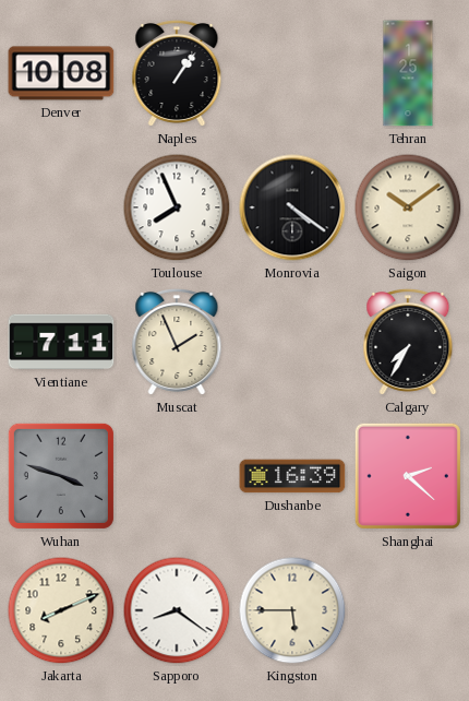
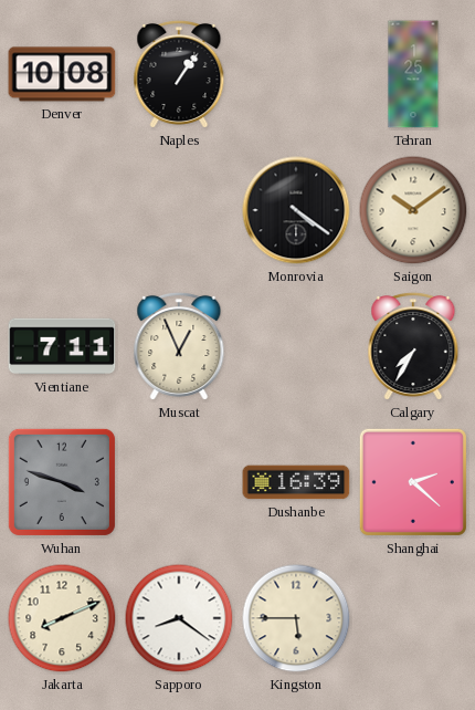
Toulouse: 7:56 -> none (177, 207)
Muscat: 1:56 -> 12:56 (179, 346)
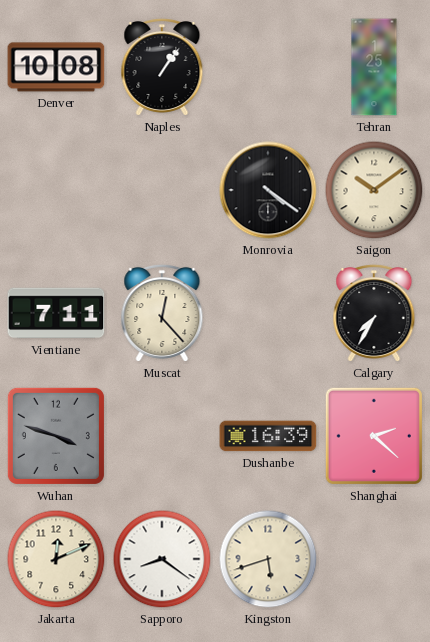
Muscat: 12:56 -> 12:23 (162, 313)
Jakarta: 8:11 -> 12:11 (56, 559)
Kingston: 5:45 -> 5:42 (268, 559)
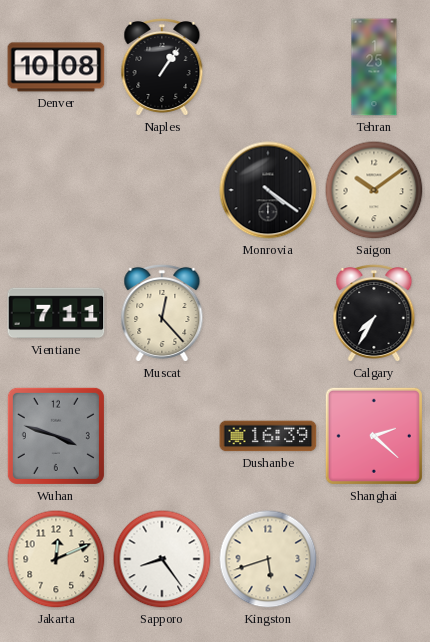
Sapporo: 8:21 -> 8:24 (162, 559)
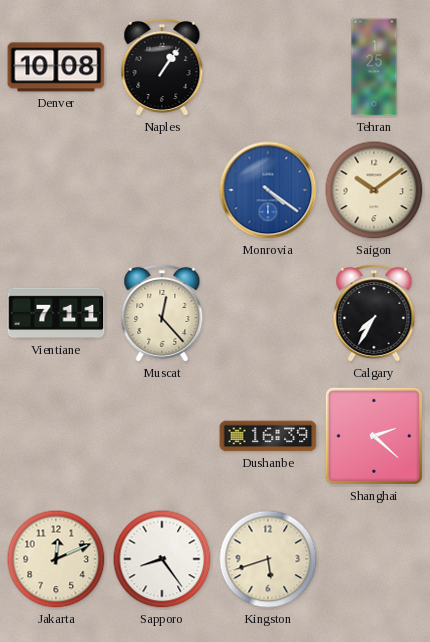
Monrovia dial: black -> blue (268, 190)
Wuhan: 3:48 -> none (56, 436)
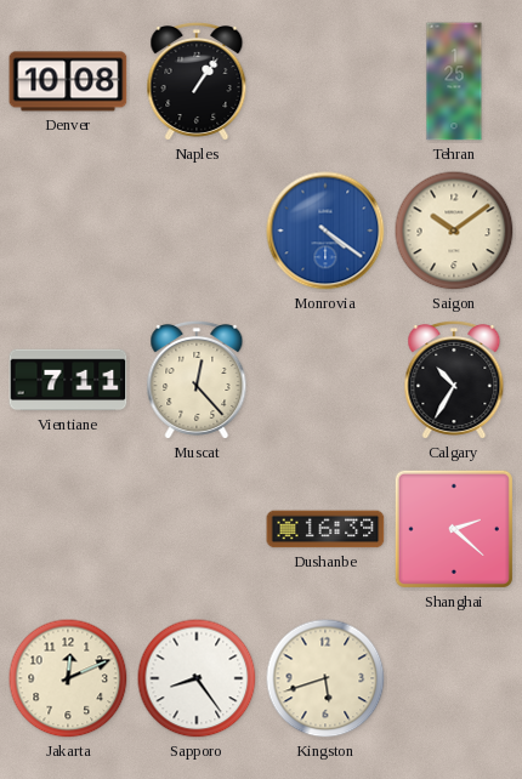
Calgary: 7:35 -> 10:35 (454, 380)
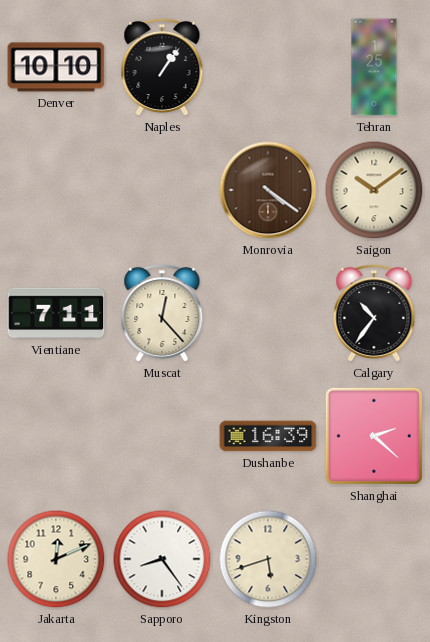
Denver: 10:08 -> 10:10 (56, 67)
Monrovia dial: blue -> brown (268, 190)
Calgary: 10:35 -> 10:36 (374, 313)
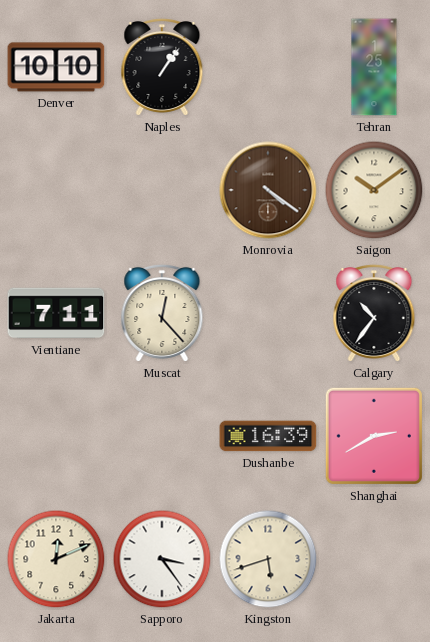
Shanghai: 2:22 -> 2:40 (374, 436)
Sapporo: 8:24 -> 3:24 (162, 559)
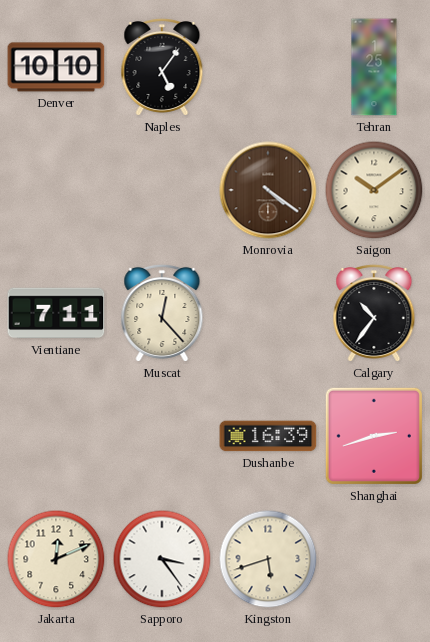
Naples: 1:06 -> 5:06 (162, 67)
Shanghai: 2:40 -> 2:42 (374, 436)
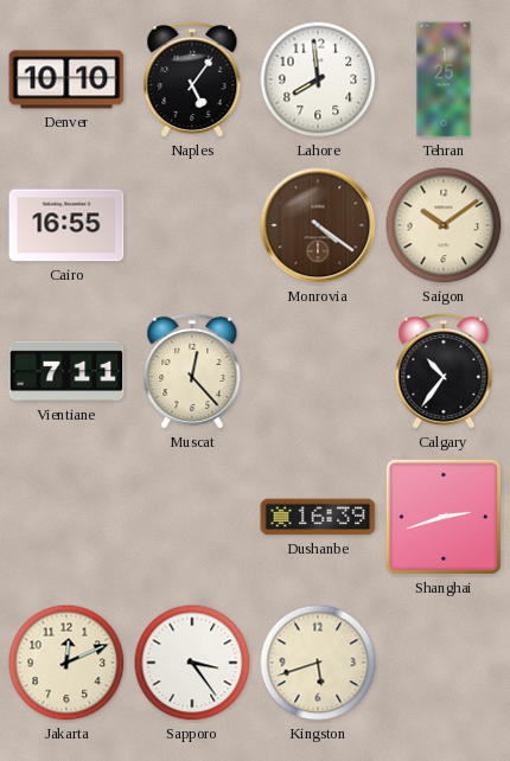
Lahore: none -> 7:59 (318, 79)
Cairo: none -> 16:55 (66, 225)
